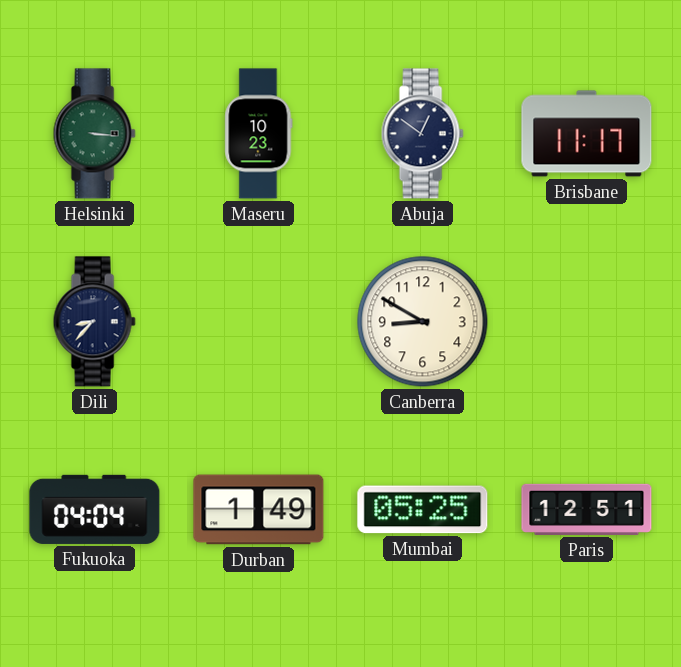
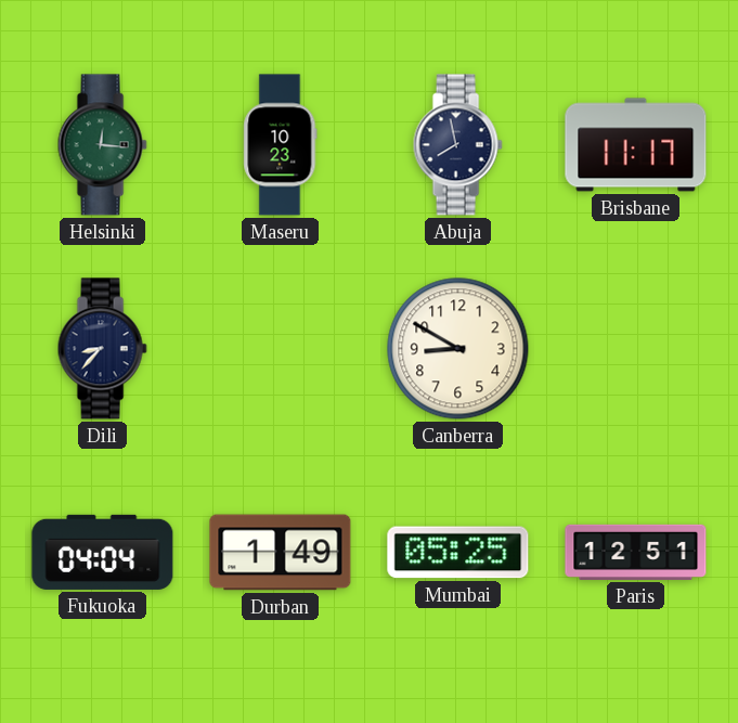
Helsinki: 3:16 -> 12:16 (102, 145)
Abuja: 12:51 -> 7:58 (457, 145)
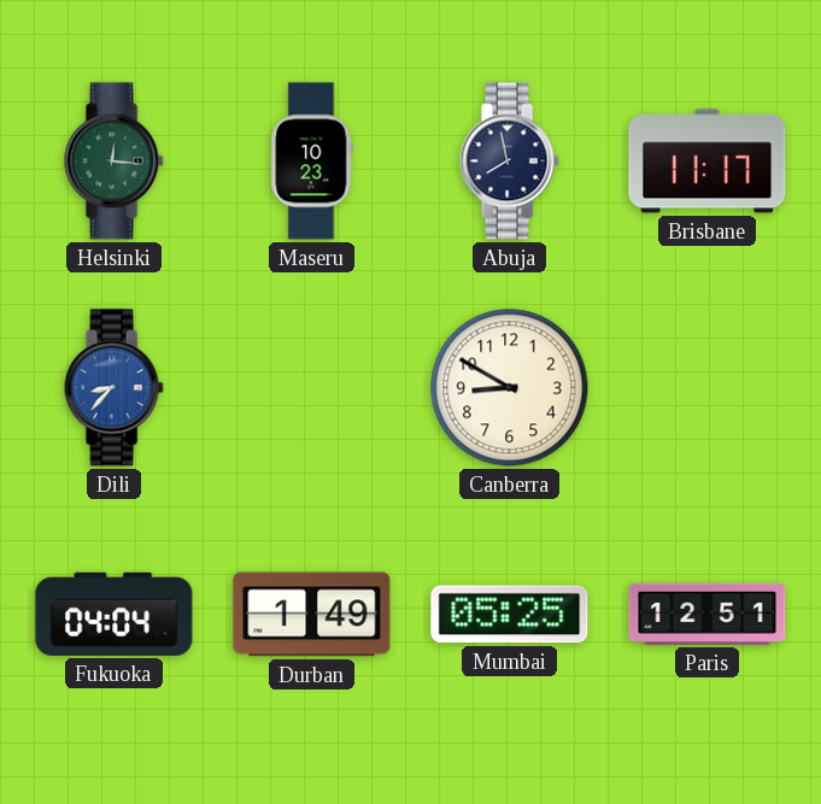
Dili dial: navy -> blue (113, 388)
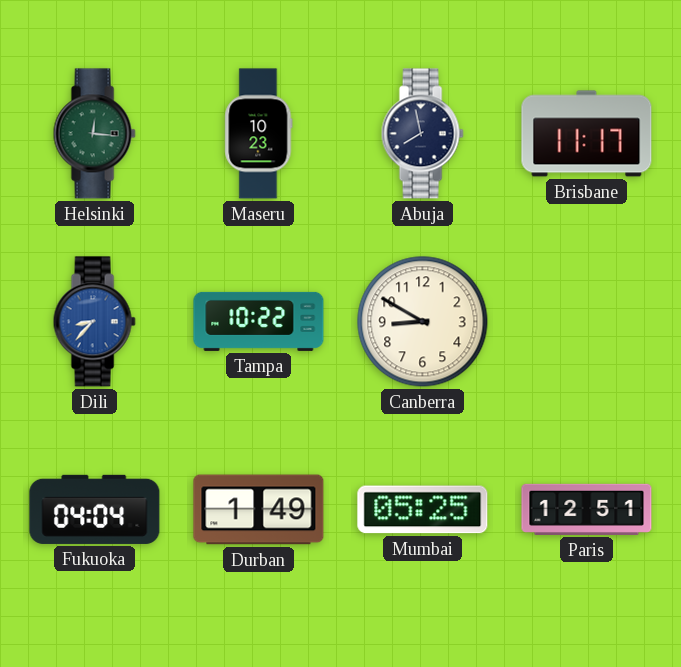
Tampa: none -> 10:22 (259, 321)
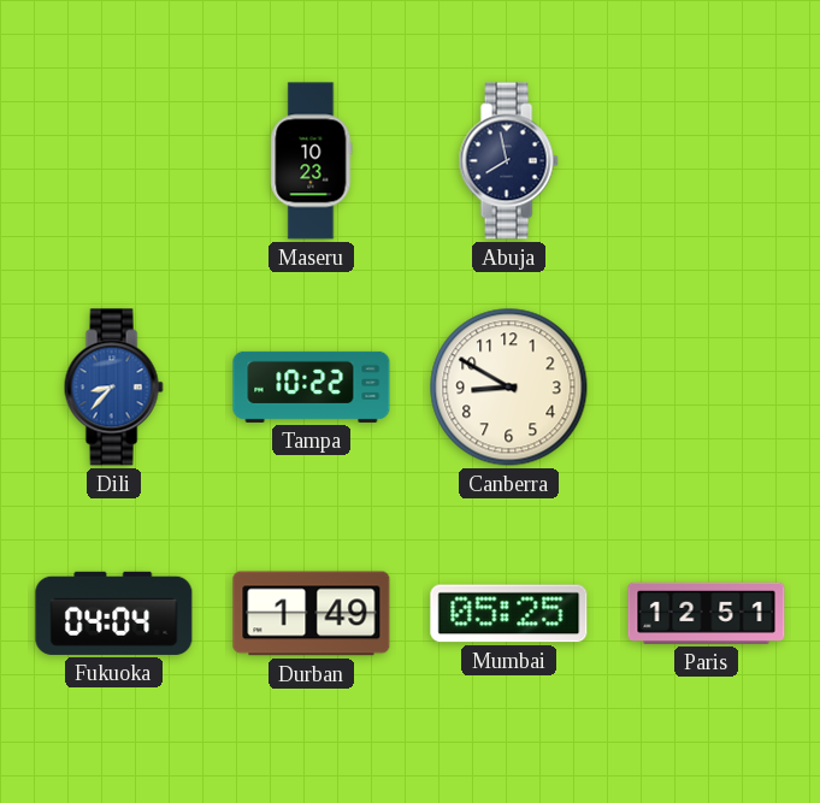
Helsinki: 12:16 -> none (94, 134)
Brisbane: 11:17 -> none (587, 134)
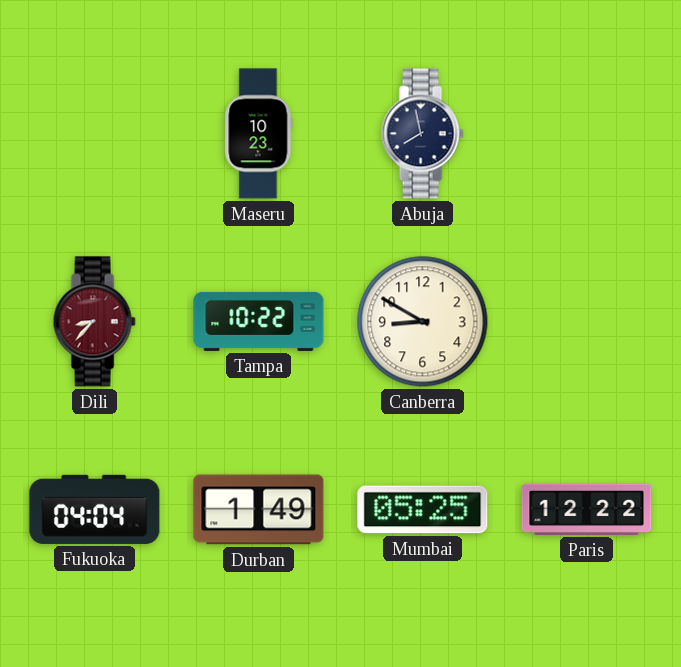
Dili dial: blue -> burgundy (94, 322)
Paris: 12:51 -> 12:22 (587, 509)
